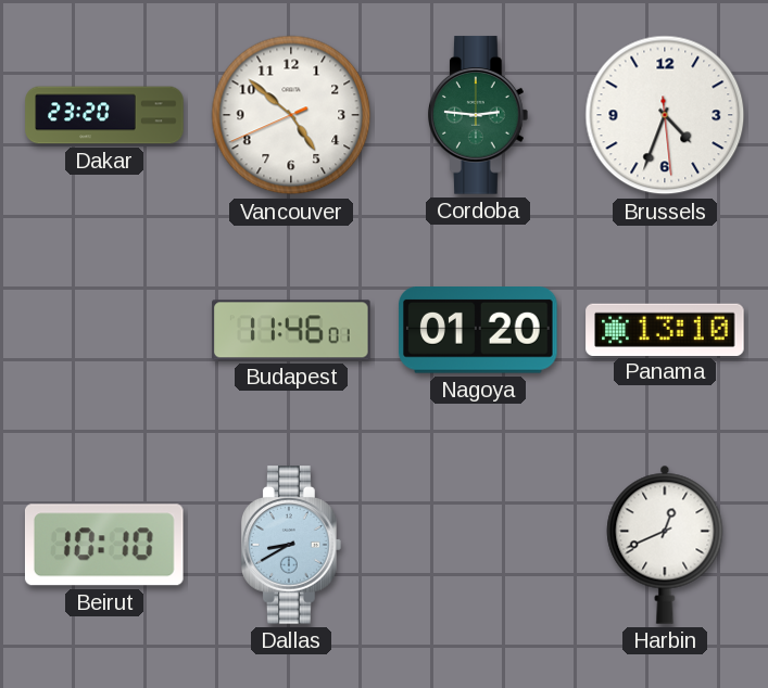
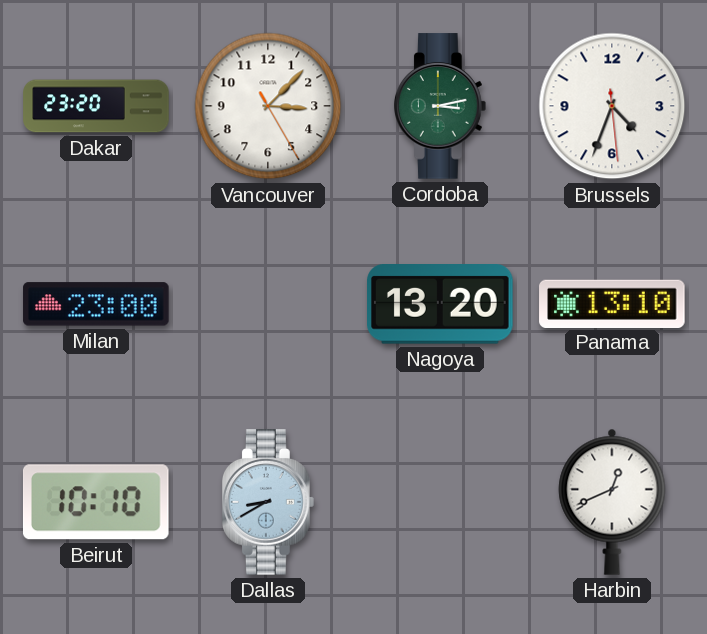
Vancouver: 4:51 -> 3:07 (268, 106)
Cordoba: 2:46 -> 3:13 (441, 106)
Milan: none -> 23:00 (96, 304)
Budapest: 11:46 -> none (291, 330)
Nagoya: 01:20 -> 13:20 (440, 304)
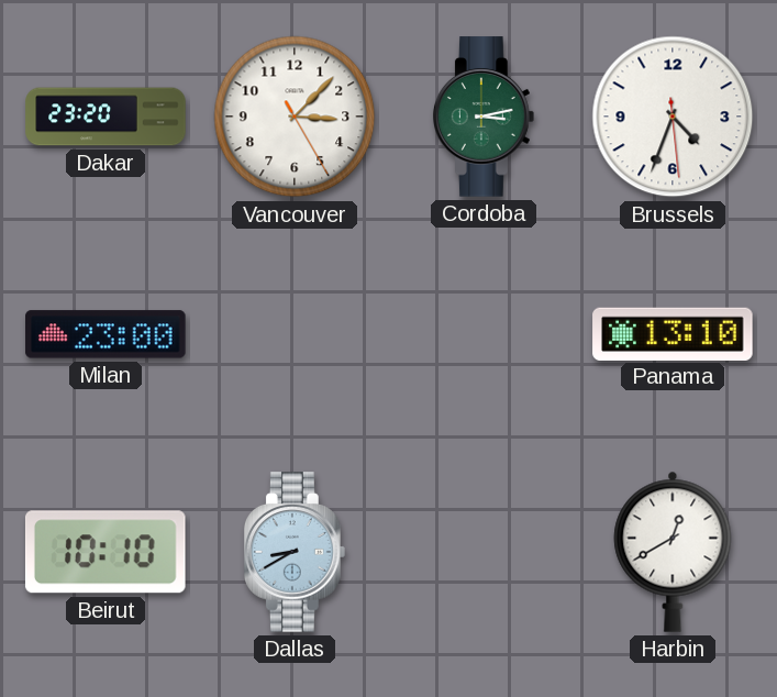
Nagoya: 13:20 -> none (440, 304)
Harbin: 12:41 -> 12:40 (673, 552)
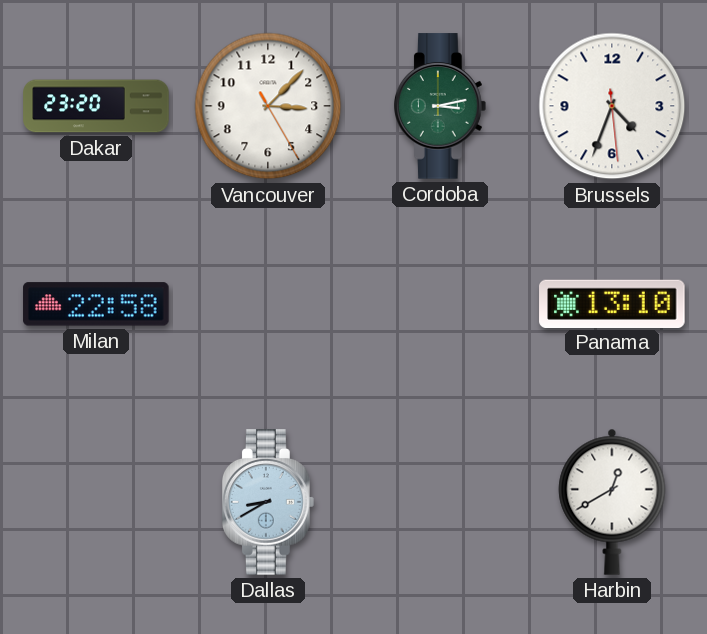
Milan: 23:00 -> 22:58 (96, 304)
Beirut: 10:10 -> none (106, 552)
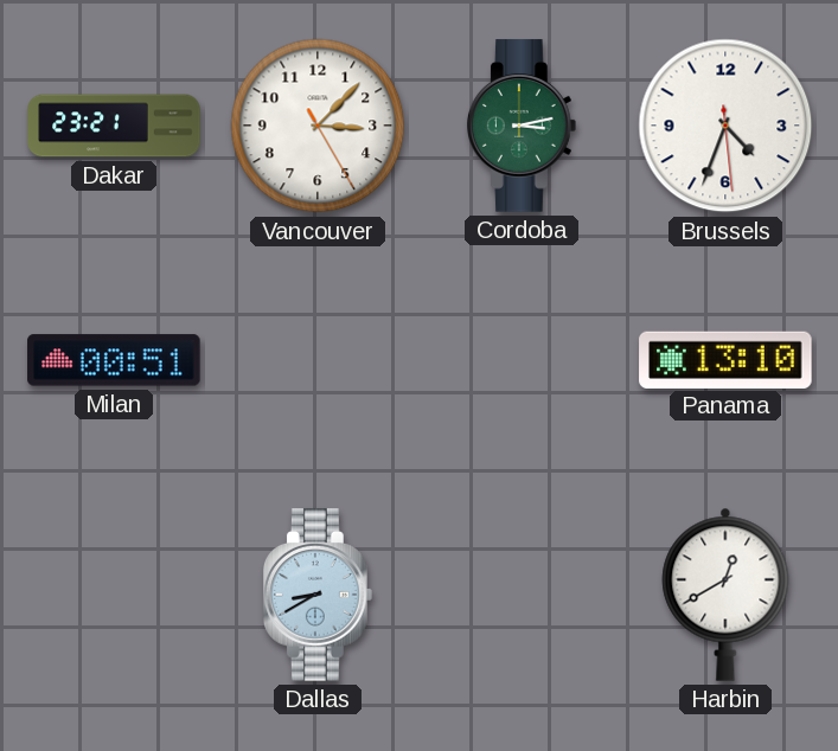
Dakar: 23:20 -> 23:21 (114, 126)
Milan: 22:58 -> 00:51 (114, 360)
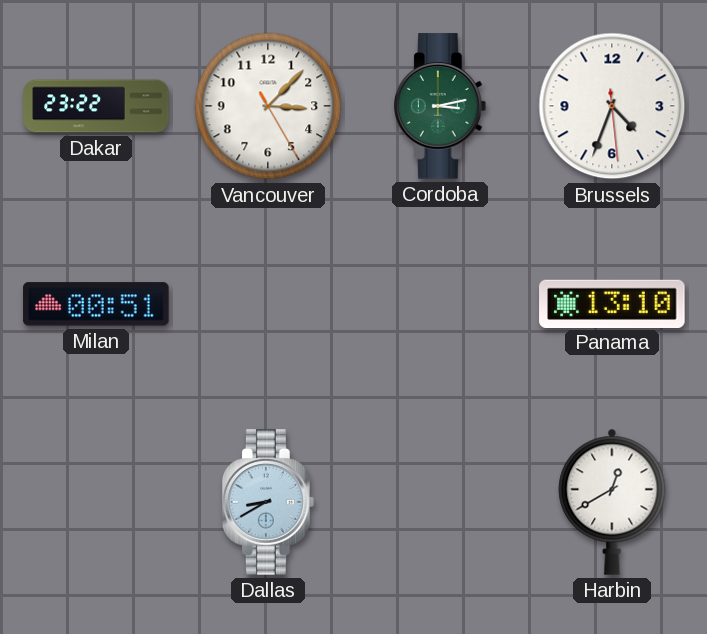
Dakar: 23:21 -> 23:22 (96, 106)
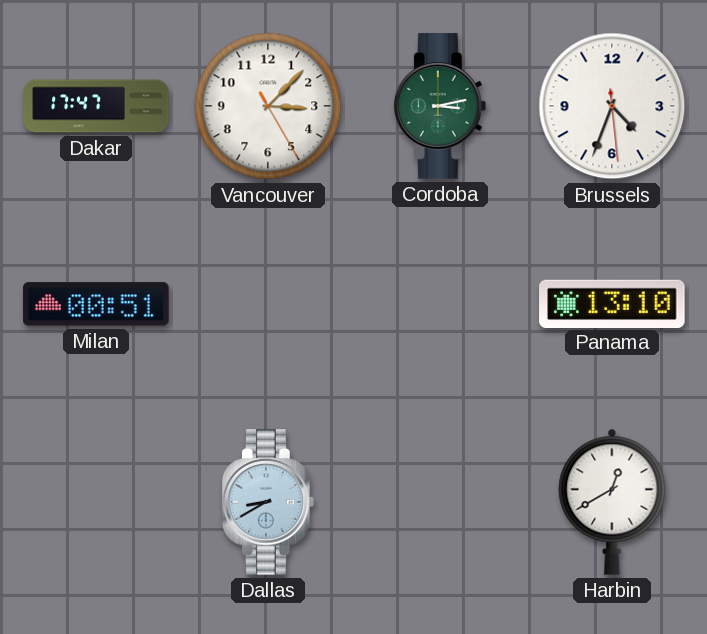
Dakar: 23:22 -> 17:47 (96, 106)
